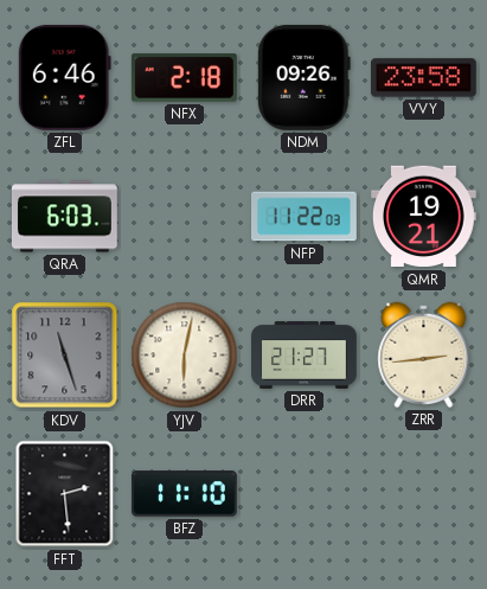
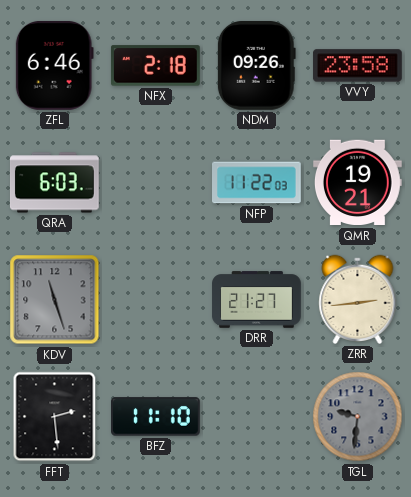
YJV: 6:02 -> none (185, 356)
TGL: none -> 9:31 (358, 417)
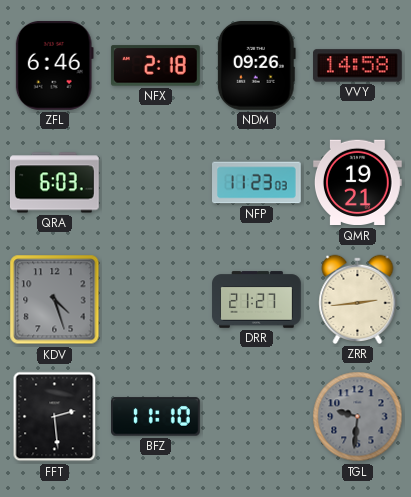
VVY: 23:58 -> 14:58 (358, 66)
NFP: 11:22 -> 11:23 (257, 183)
KDV: 11:27 -> 4:27 (55, 300)
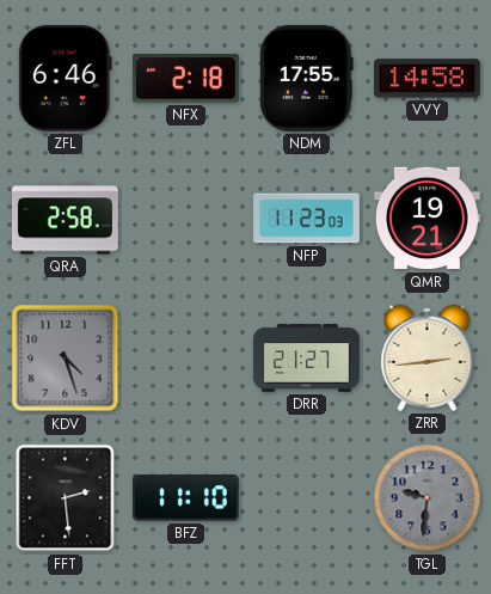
NDM: 09:26 -> 17:55 (306, 78)
QRA: 6:03 -> 2:58 (66, 219)
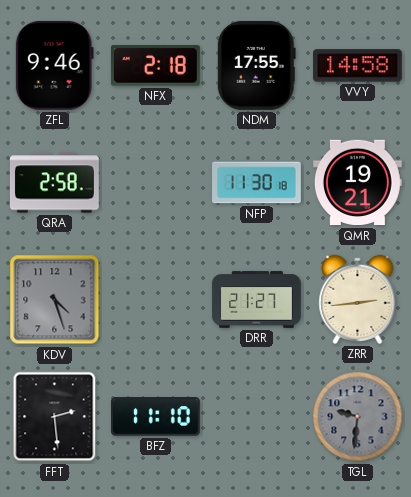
ZFL: 6:46 -> 9:46 (54, 65)
NFP: 11:23 -> 11:30 (257, 183)
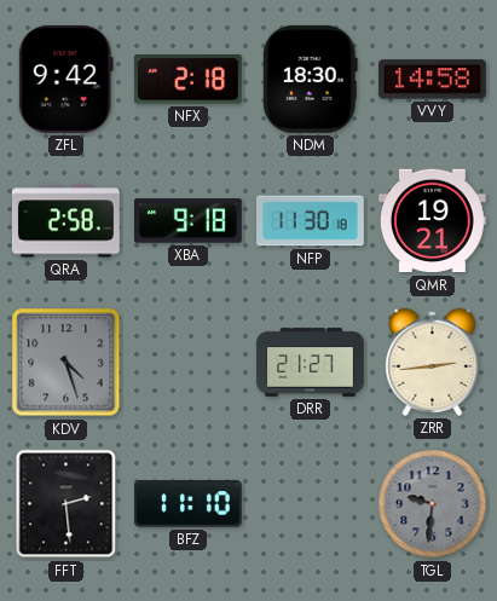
ZFL: 9:46 -> 9:42 (65, 79)
NDM: 17:55 -> 18:30 (310, 79)
XBA: none -> 9:18 (189, 221)
